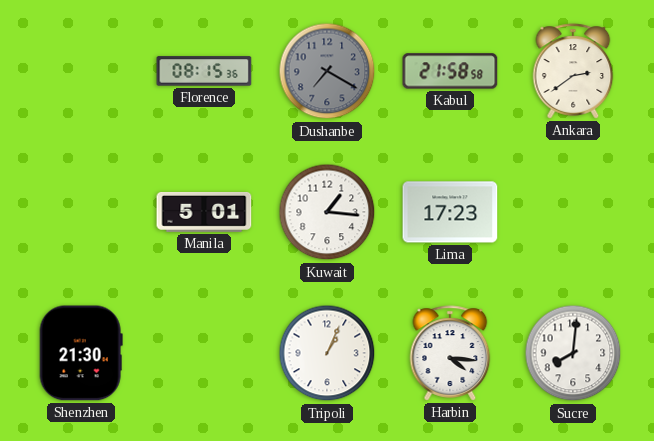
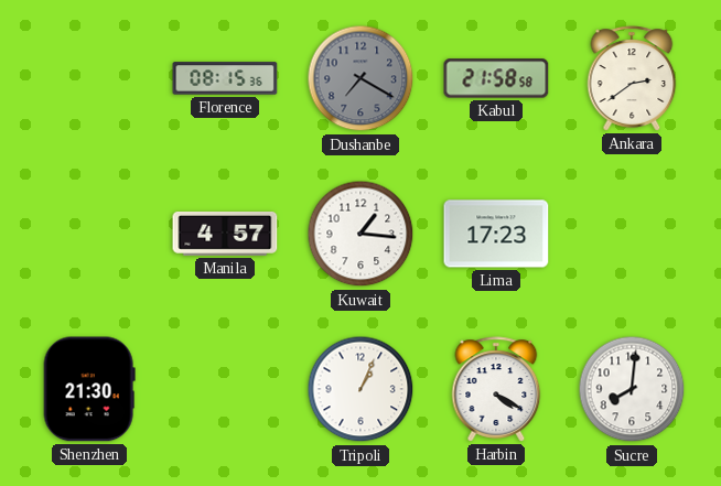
Manila: 5:01 -> 4:57 (225, 234)
Harbin: 4:16 -> 4:20 (496, 389)
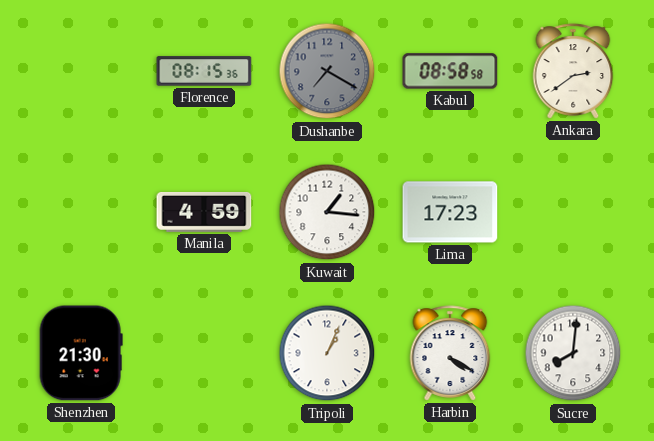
Kabul: 21:58 -> 08:58 (450, 71)
Manila: 4:57 -> 4:59 (204, 212)
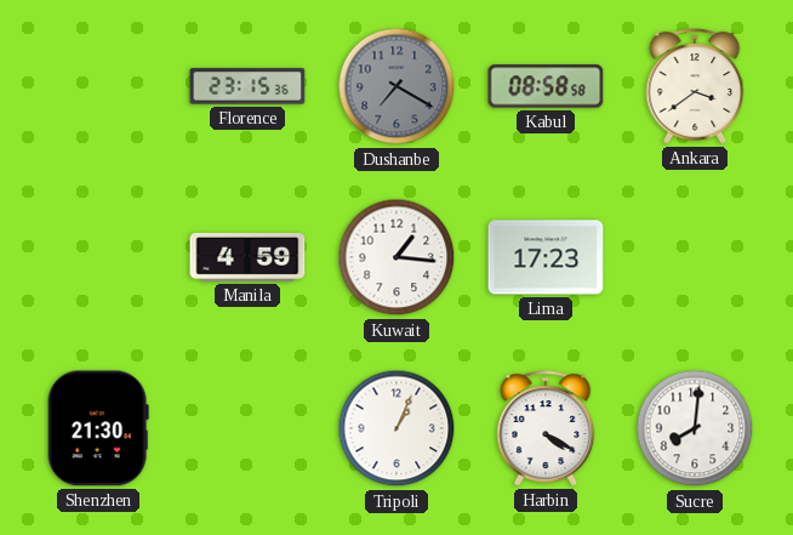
Florence: 08:15 -> 23:15 (247, 86)
Ankara: 2:39 -> 3:39 (695, 86)
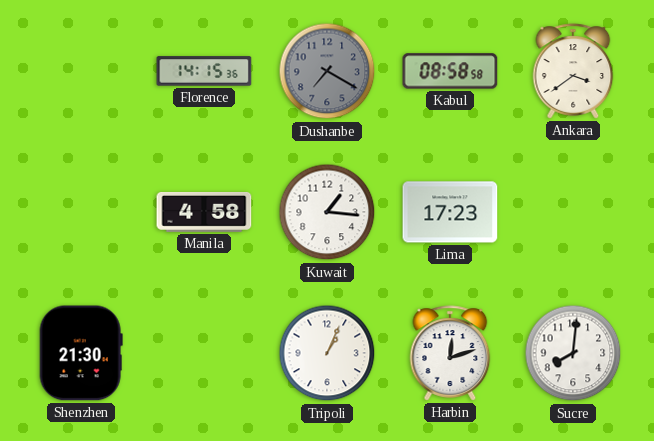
Florence: 23:15 -> 14:15 (204, 71)
Manila: 4:59 -> 4:58 (204, 212)
Harbin: 4:20 -> 12:12 (450, 353)
